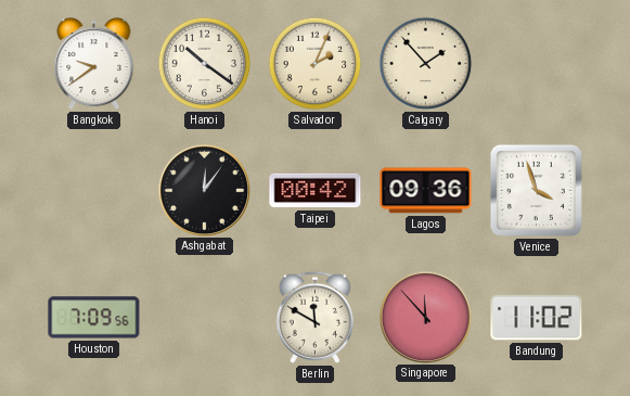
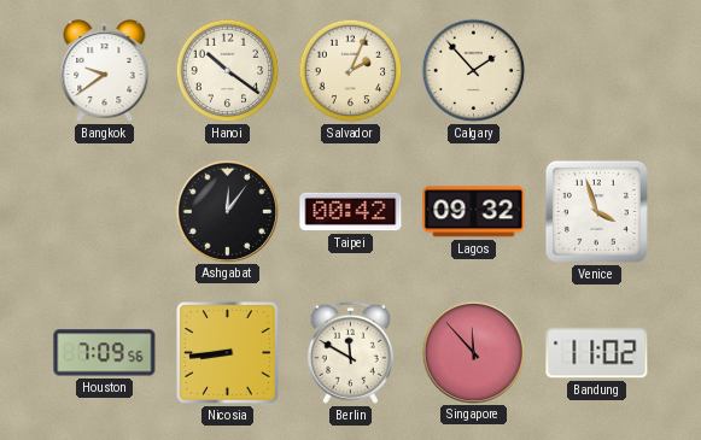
Lagos: 09:36 -> 09:32 (474, 212)
Nicosia: none -> 8:44 (228, 353)
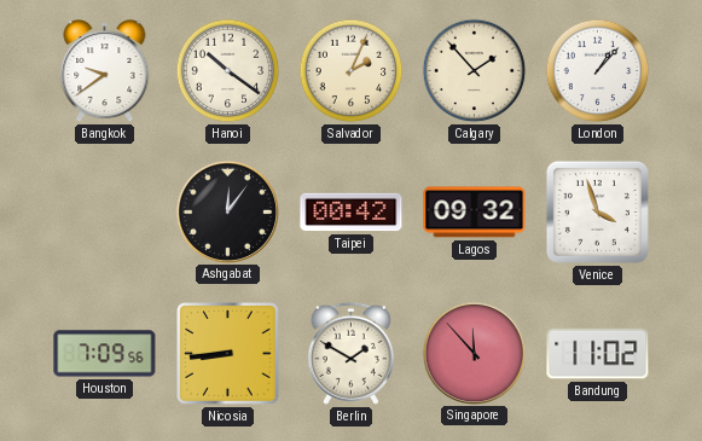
London: none -> 1:07 (598, 71)
Berlin: 11:50 -> 1:50 (350, 353)
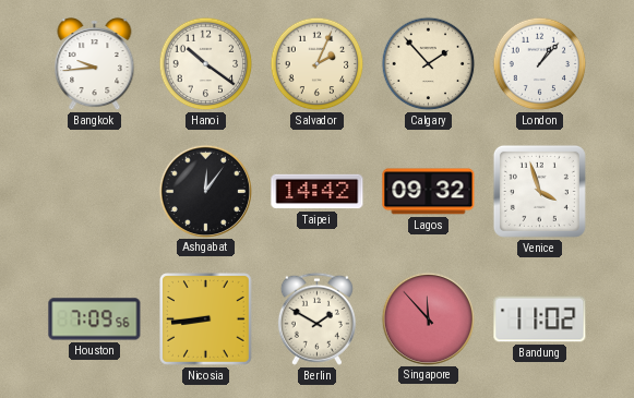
Bangkok: 9:39 -> 9:44 (95, 64)
Taipei: 00:42 -> 14:42 (318, 192)
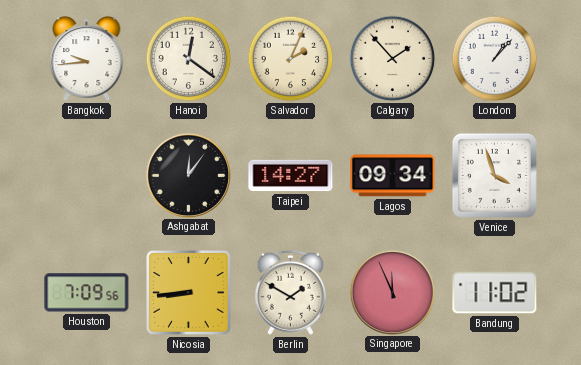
Hanoi: 10:21 -> 12:21 (189, 59)
Taipei: 14:42 -> 14:27 (291, 176)
Lagos: 09:32 -> 09:34 (393, 176)
Singapore: 11:53 -> 11:56 (392, 292)
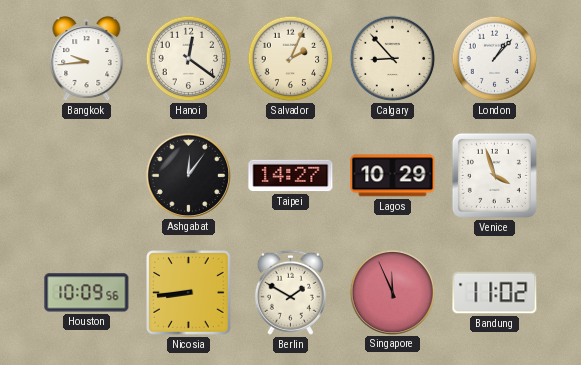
Calgary: 1:53 -> 8:53 (393, 59)
Lagos: 09:34 -> 10:29 (393, 176)
Houston: 7:09 -> 10:09 (87, 293)
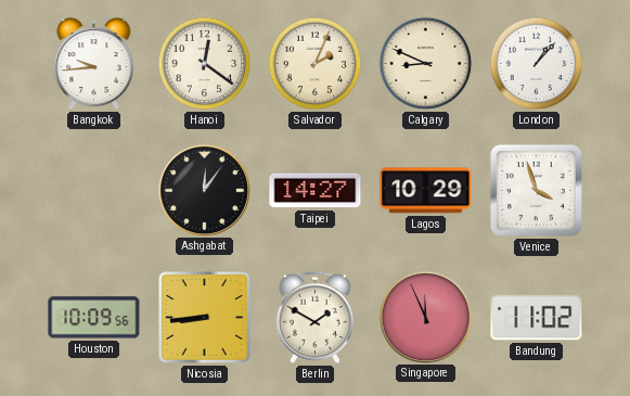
Calgary: 8:53 -> 8:49 (426, 64)
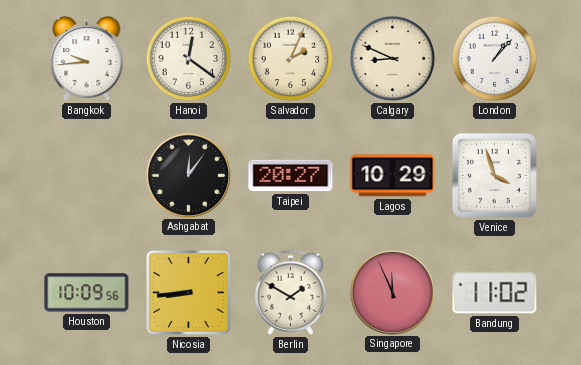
Taipei: 14:27 -> 20:27 (291, 176)
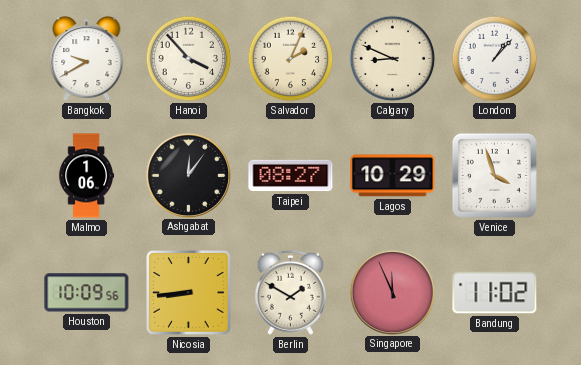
Bangkok: 9:44 -> 9:40 (87, 59)
Hanoi: 12:21 -> 3:53 (189, 59)
Malmo: none -> 1:06 (87, 176)
Taipei: 20:27 -> 08:27 (291, 176)
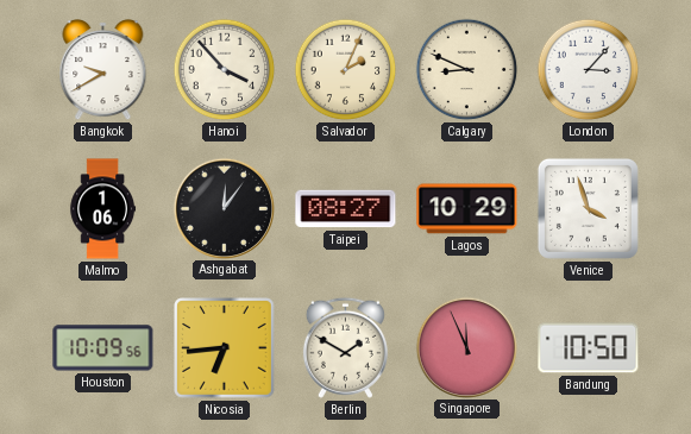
London: 1:07 -> 3:07 (589, 70)
Nicosia: 8:44 -> 6:44 (225, 348)
Bandung: 11:02 -> 10:50 (589, 348)
